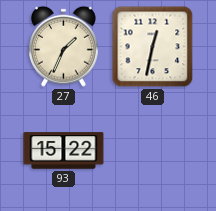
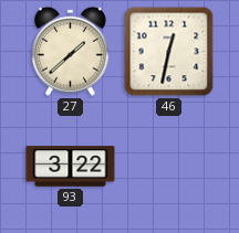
27: 1:34 -> 1:38 (70, 51)
93: 15:22 -> 3:22 (71, 167)
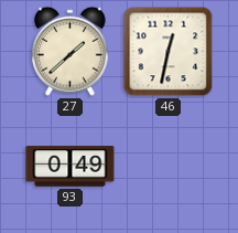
93: 3:22 -> 0:49 (71, 167)
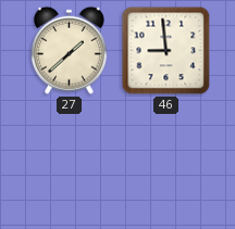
46: 12:32 -> 8:59 (166, 51)
93: 0:49 -> none (71, 167)
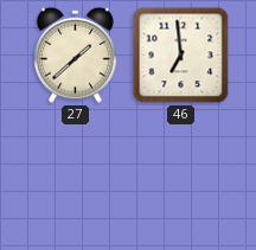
46: 8:59 -> 6:59 (181, 56)
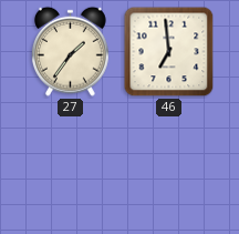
27: 1:38 -> 1:36 (70, 51)
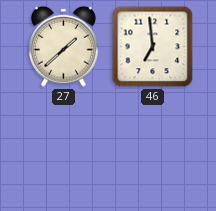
27: 1:36 -> 1:38 (63, 46)
